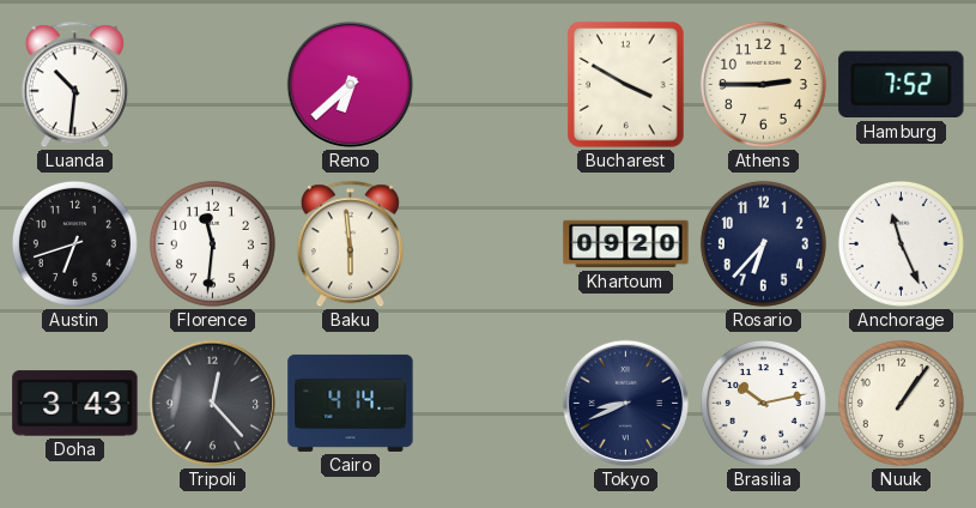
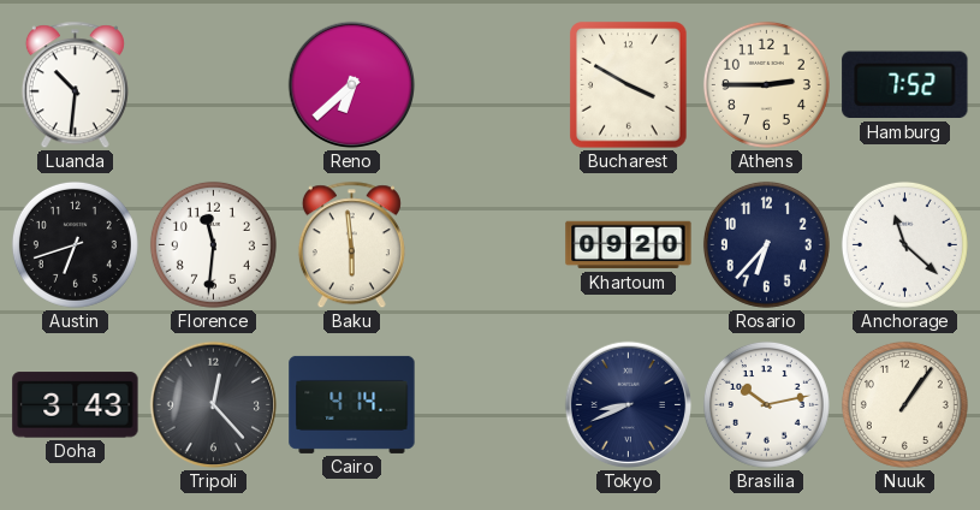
Anchorage: 11:26 -> 11:22 (904, 244)
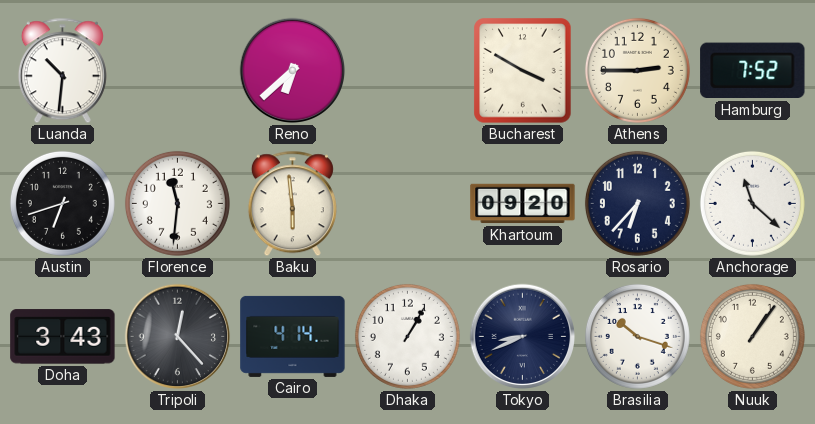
Dhaka: none -> 1:05 (407, 336)
Brasilia: 10:13 -> 10:18 (637, 336)
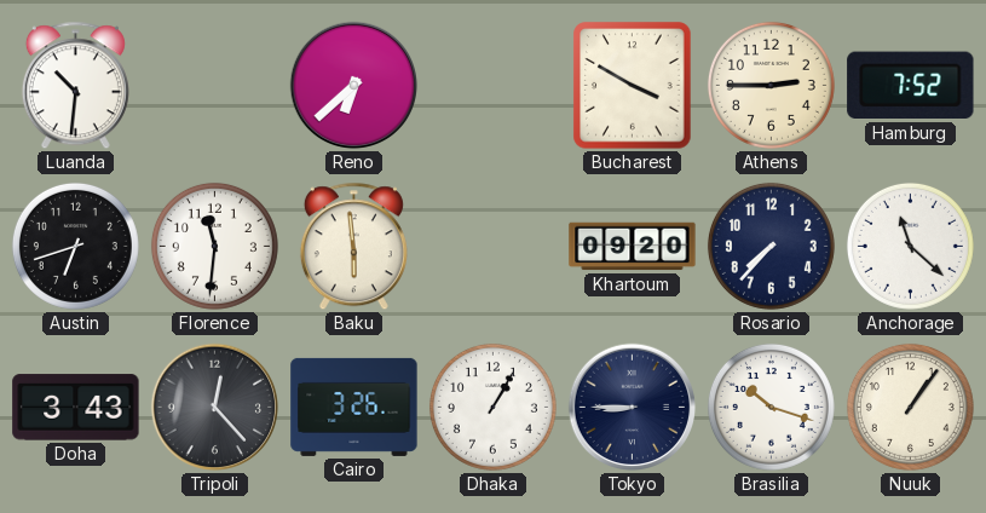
Rosario: 6:37 -> 7:37 (771, 246)
Cairo: 4:14 -> 3:26 (354, 407)
Tokyo: 8:41 -> 8:45 (633, 408)
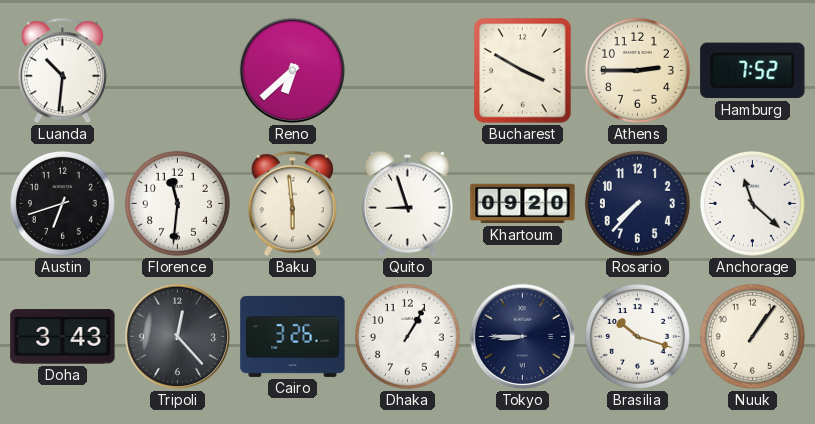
Quito: none -> 8:57 (407, 203)
